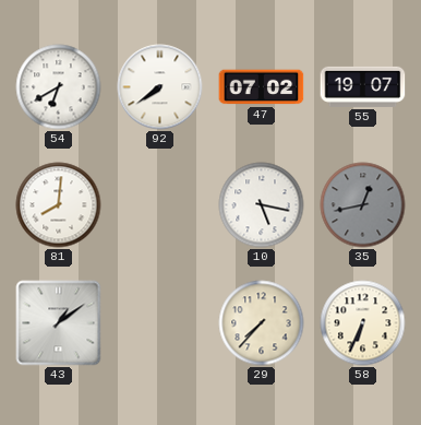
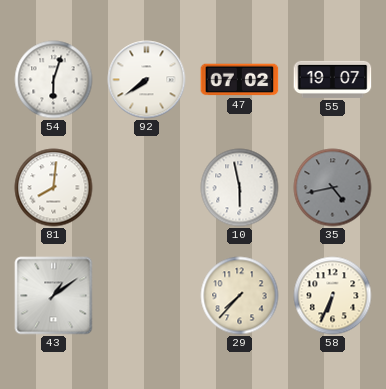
54: 6:40 -> 6:03 (54, 80)
10: 5:17 -> 5:58 (240, 188)
35: 12:43 -> 4:43 (333, 188)
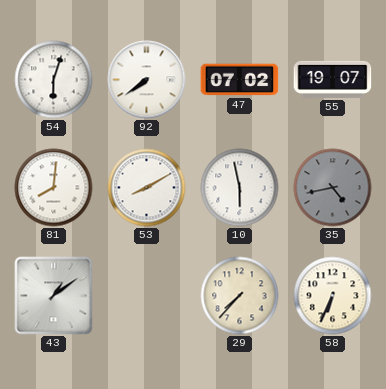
53: none -> 8:10 (147, 188)
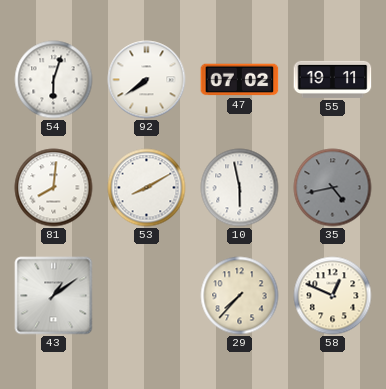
55: 19:07 -> 19:11 (333, 79)
58: 6:34 -> 12:49 (333, 296)
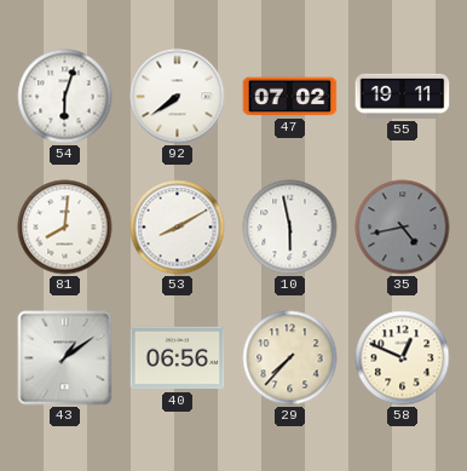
40: none -> 06:56 (178, 358)
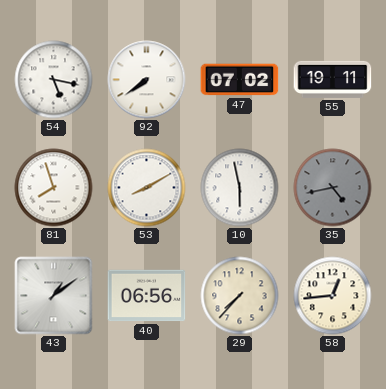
54: 6:03 -> 5:17 (54, 80)
81: 8:01 -> 7:57 (54, 188)
58: 12:49 -> 12:44 (333, 296)
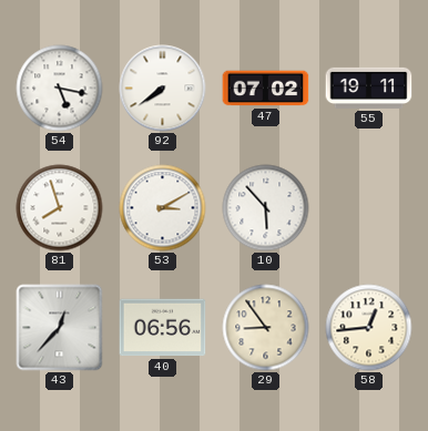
53: 8:10 -> 3:10 (163, 208)
10: 5:58 -> 5:53 (266, 208)
35: 4:43 -> none (333, 188)
43: 1:09 -> 12:37 (60, 328)
29: 7:37 -> 8:54 (266, 328)
